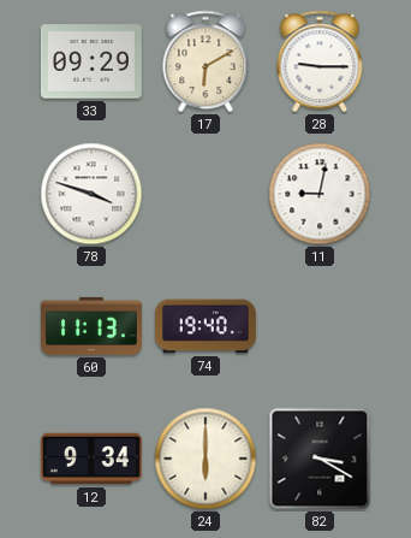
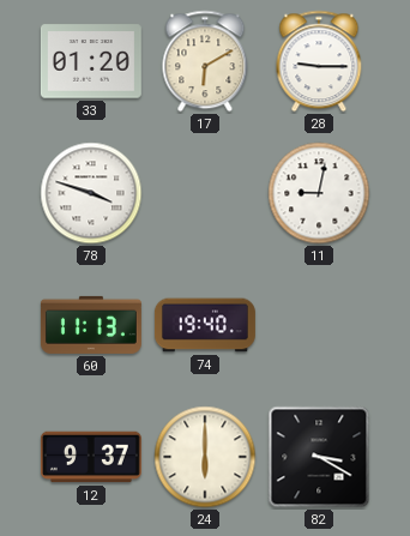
33: 09:29 -> 01:20 (91, 61)
12: 9:34 -> 9:37 (91, 457)
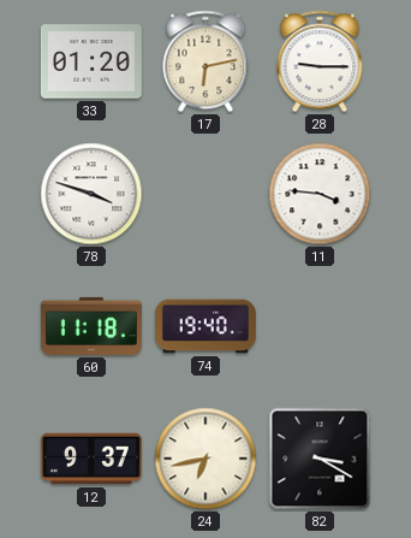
17: 6:10 -> 6:13 (205, 61)
11: 9:02 -> 3:46 (320, 194)
60: 11:13 -> 11:18 (91, 326)
24: 6:00 -> 6:43 (205, 459)
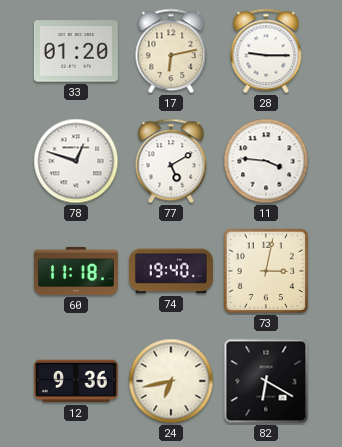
78: 3:48 -> 12:48 (76, 161)
77: none -> 5:10 (171, 161)
73: none -> 3:02 (266, 271)
12: 9:37 -> 9:36 (76, 381)
82: 3:20 -> 6:20 (266, 381)
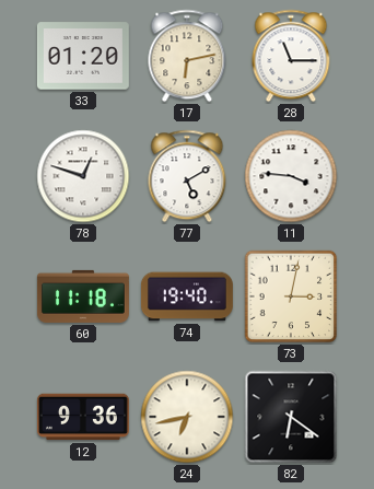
28: 9:15 -> 11:15 (291, 56)
82: 6:20 -> 6:21 (291, 417)
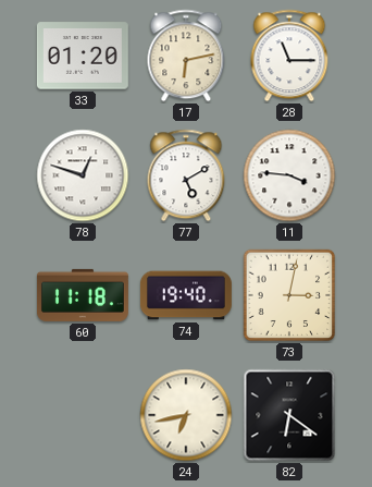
12: 9:36 -> none (83, 417)
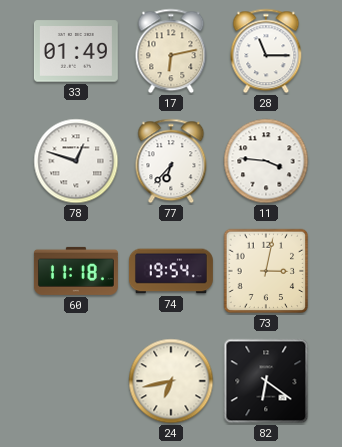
33: 01:20 -> 01:49 (76, 51)
77: 5:10 -> 6:37 (171, 161)
74: 19:40 -> 19:54 (171, 271)
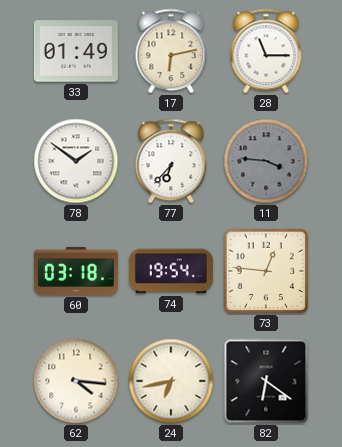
78: 12:48 -> 1:51 (76, 161)
11 dial: white -> grey (266, 161)
60: 11:18 -> 03:18 (76, 271)
73: 3:02 -> 12:46 (266, 271)
62: none -> 4:16 (76, 381)
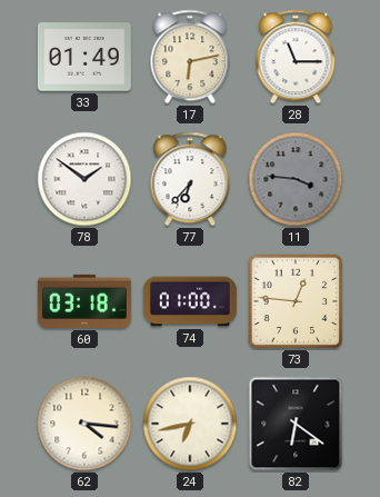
74: 19:54 -> 01:00 (190, 301)
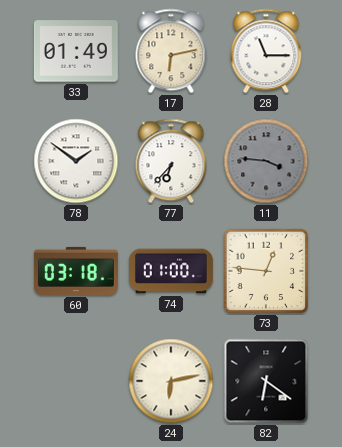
62: 4:16 -> none (84, 424)
24: 6:43 -> 6:13 (171, 381)
